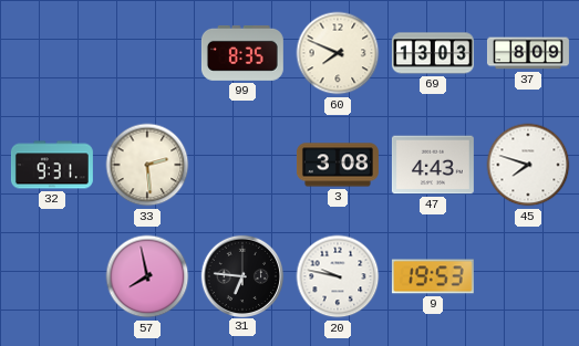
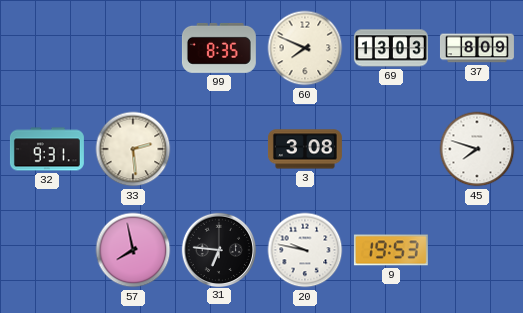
47: 4:43 -> none (433, 165)
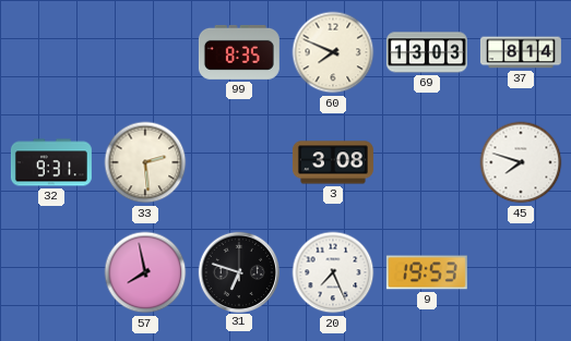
37: 8:09 -> 8:14 (521, 52)
31: 6:46 -> 6:48 (238, 271)
20: 9:47 -> 7:26 (333, 272)
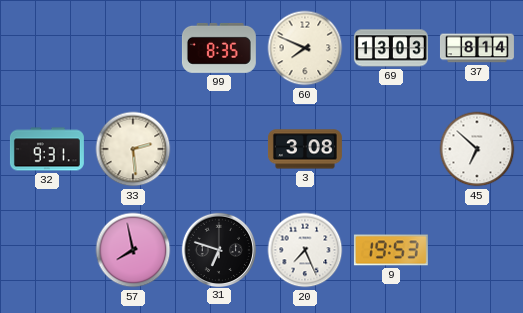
45: 7:48 -> 6:52 (477, 149)
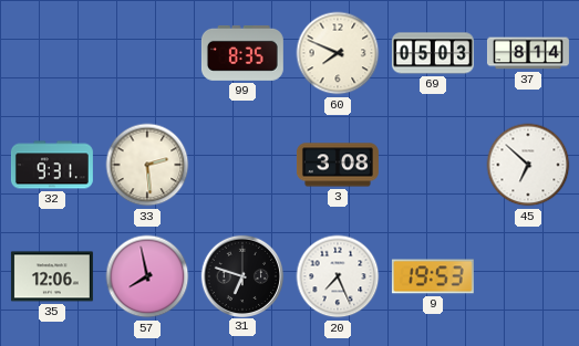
69: 13:03 -> 05:03 (433, 53)
35: none -> 12:06 (52, 276)
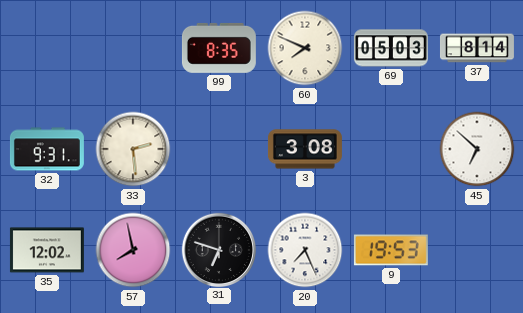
35: 12:06 -> 12:02 (47, 250)
